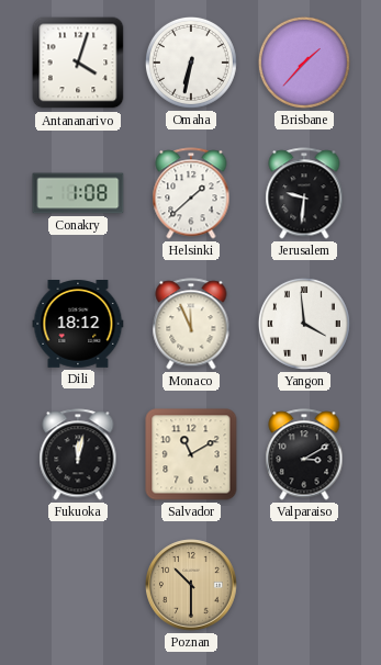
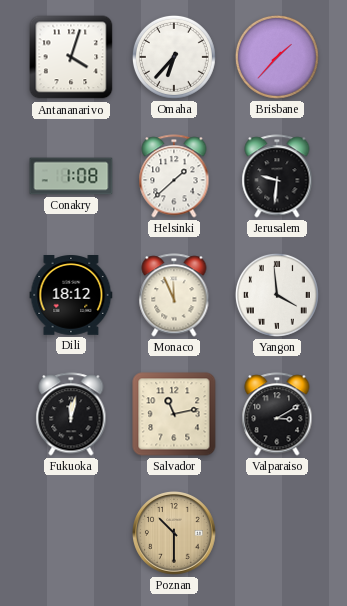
Omaha: 6:32 -> 6:37 (174, 57)
Salvador: 11:10 -> 11:13 (174, 414)
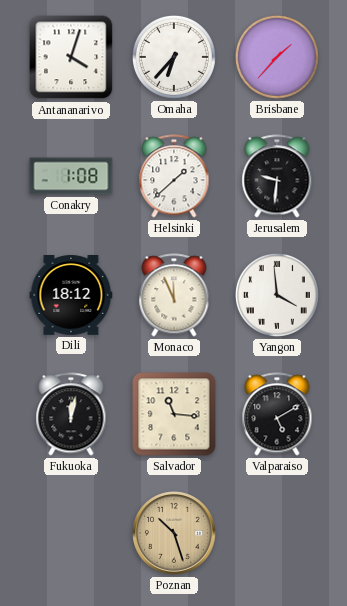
Salvador: 11:13 -> 11:16 (174, 414)
Valparaiso: 3:10 -> 5:10 (277, 414)
Poznan: 10:30 -> 10:27 (174, 533)
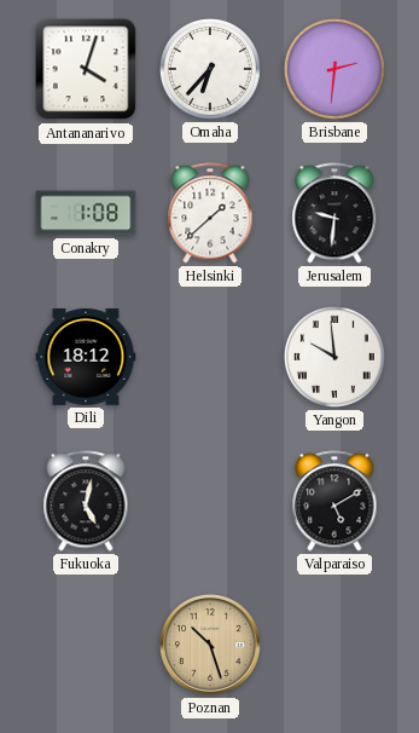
Brisbane: 1:37 -> 2:31 (334, 69)
Monaco: 11:56 -> none (174, 295)
Yangon: 3:59 -> 9:59 (334, 357)
Fukuoka: 12:02 -> 5:02 (86, 501)
Salvador: 11:16 -> none (174, 414)
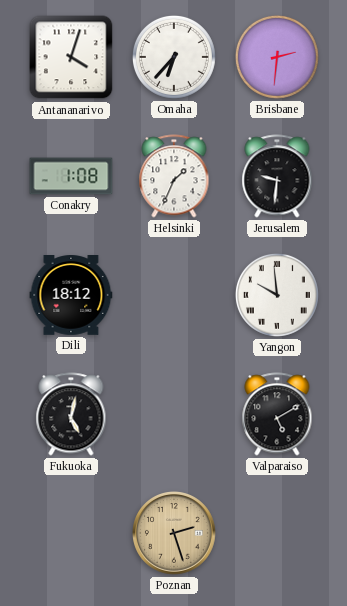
Helsinki: 1:38 -> 1:34 (174, 176)
Poznan: 10:27 -> 2:27 (174, 533)
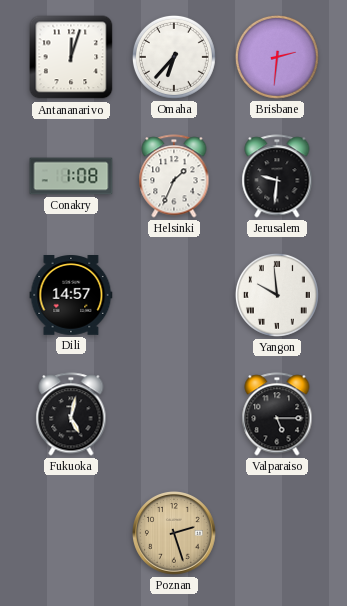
Antananarivo: 4:03 -> 12:03 (71, 57)
Dili: 18:12 -> 14:57 (71, 296)
Valparaiso: 5:10 -> 5:15 (277, 414)
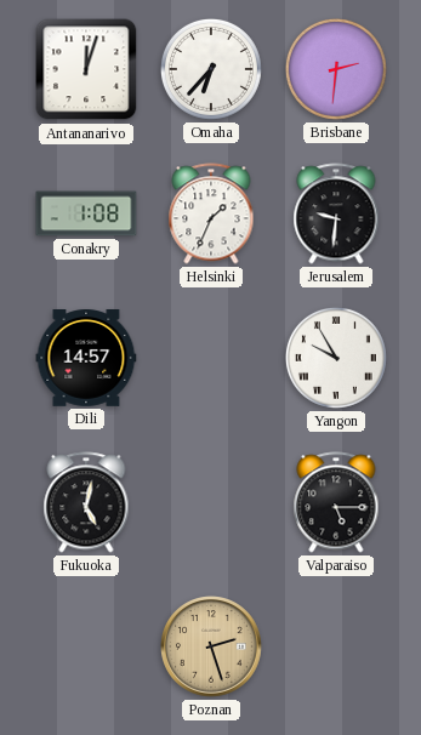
Yangon: 9:59 -> 9:55 (336, 358)
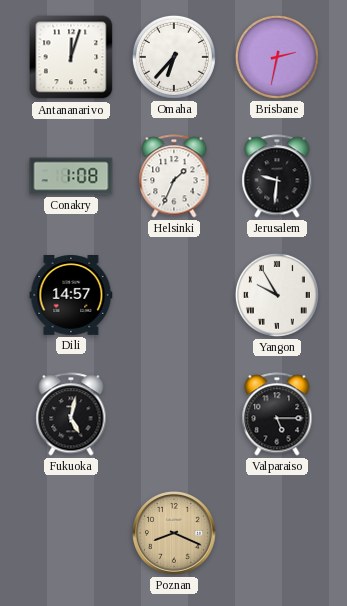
Brisbane: 2:31 -> 2:32 (277, 57)
Poznan: 2:27 -> 8:19 (174, 533)
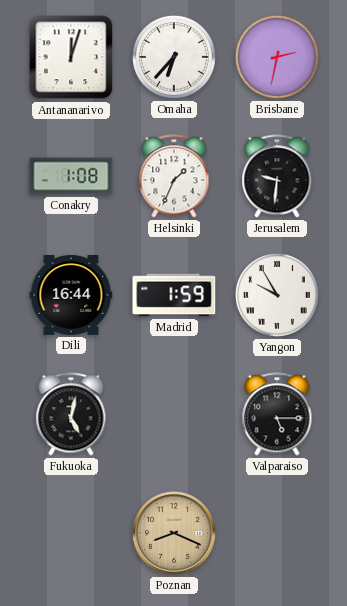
Dili: 14:57 -> 16:44 (71, 296)
Madrid: none -> 1:59 (174, 295)
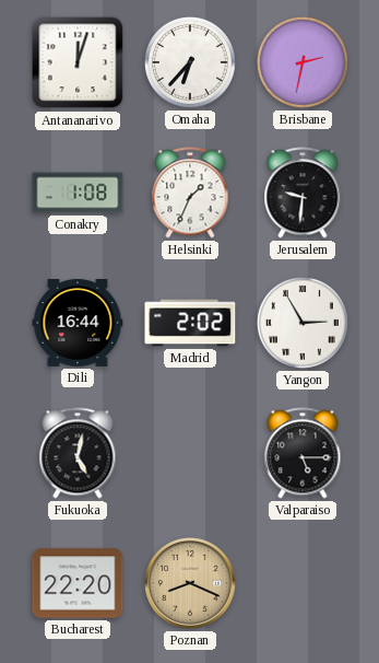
Madrid: 1:59 -> 2:02 (190, 323)
Yangon: 9:55 -> 2:55 (303, 323)
Bucharest: none -> 22:20 (78, 583)
